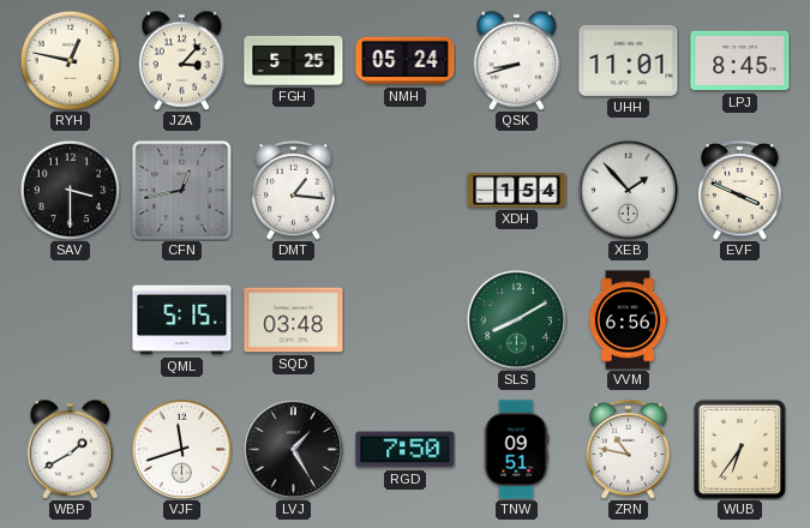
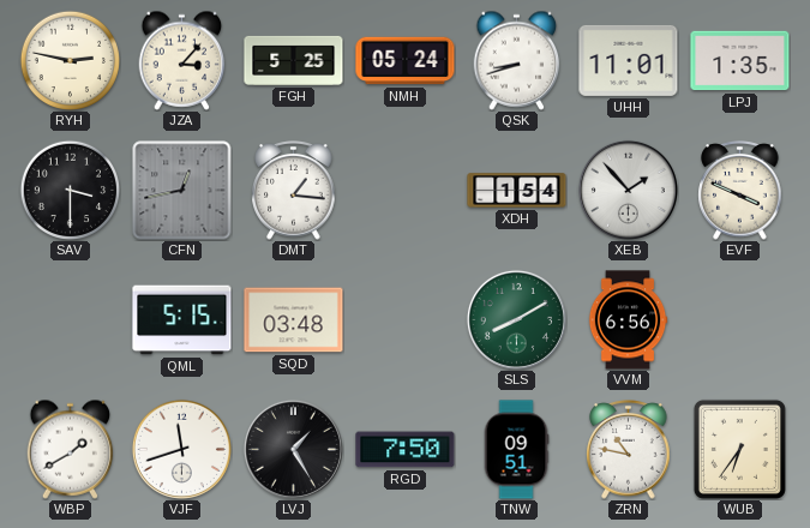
RYH: 12:47 -> 2:47 (70, 60)
LPJ: 8:45 -> 1:35 (740, 61)
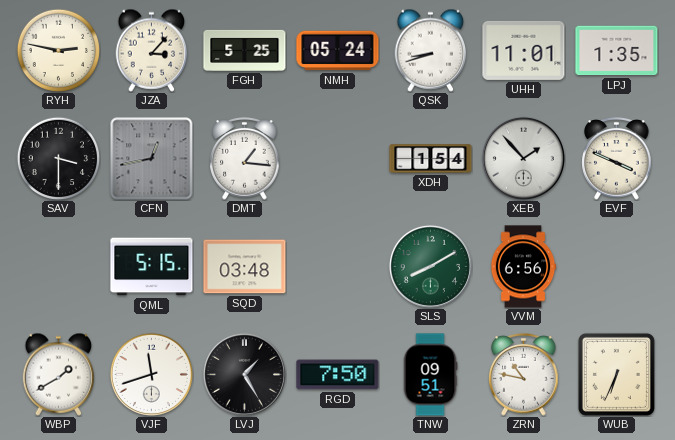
WUB: 6:36 -> 6:34 (616, 374)
